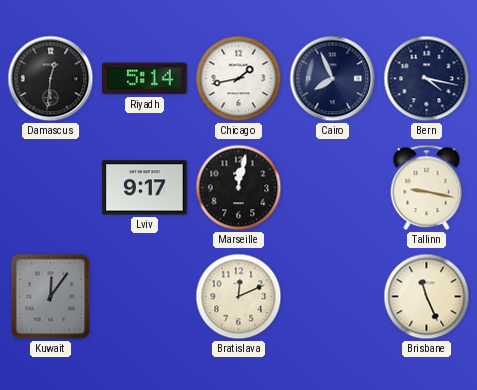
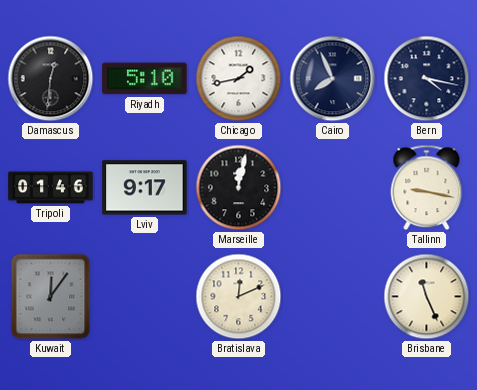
Riyadh: 5:14 -> 5:10 (145, 79)
Tripoli: none -> 01:46 (51, 188)
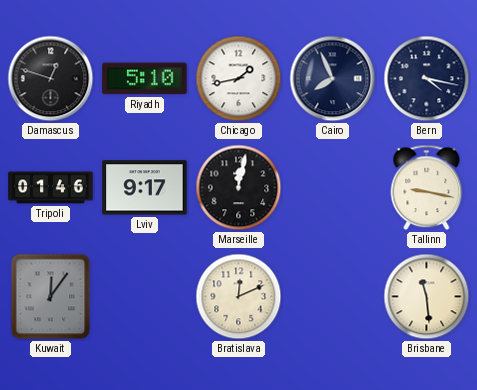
Damascus: 12:31 -> 12:48 (51, 79)
Brisbane: 11:26 -> 11:29 (427, 297)
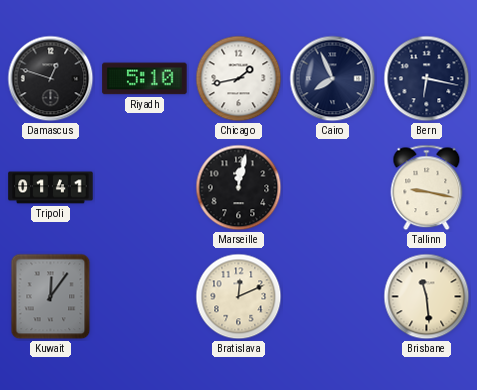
Bern: 4:17 -> 6:17 (427, 79)
Tripoli: 01:46 -> 01:41 (51, 188)
Lviv: 9:17 -> none (145, 188)
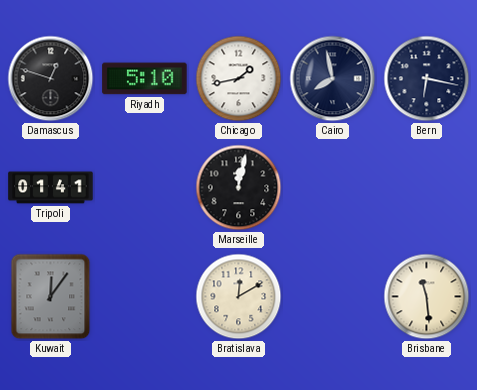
Cairo: 7:56 -> 7:58 (333, 79)
Tallinn: 9:17 -> none (427, 188)
Bratislava: 12:11 -> 12:10 (239, 297)
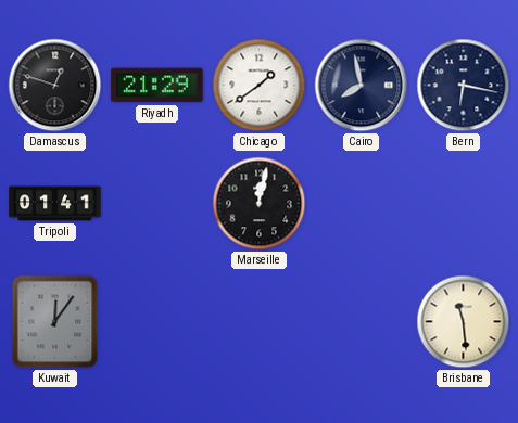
Riyadh: 5:10 -> 21:29 (157, 86)
Chicago: 1:43 -> 1:39 (260, 86)
Bratislava: 12:10 -> none (239, 297)
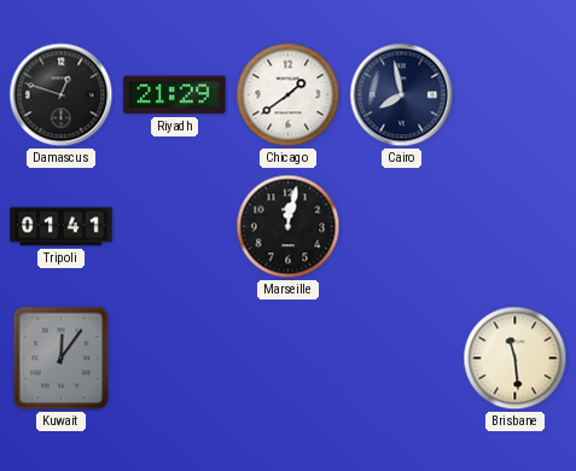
Bern: 6:17 -> none (464, 86)
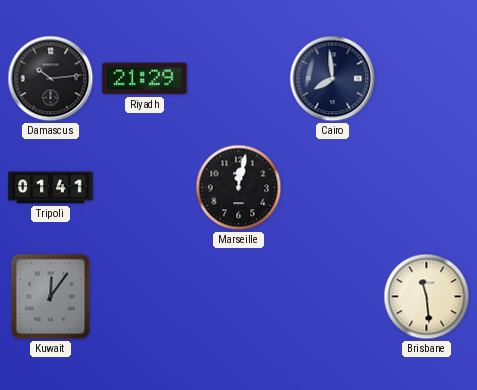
Damascus: 12:48 -> 10:14 (51, 79)
Chicago: 1:39 -> none (289, 95)
Cairo: 7:58 -> 7:59 (333, 79)
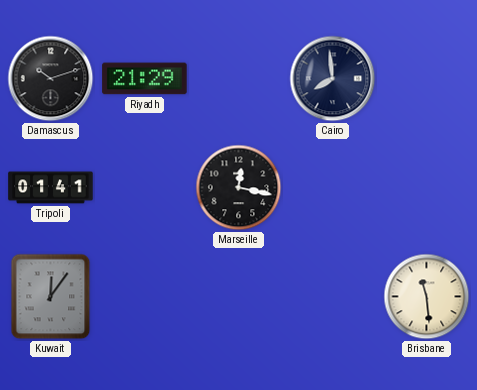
Damascus: 10:14 -> 10:12 (51, 79)
Marseille: 12:02 -> 12:17 (239, 188)
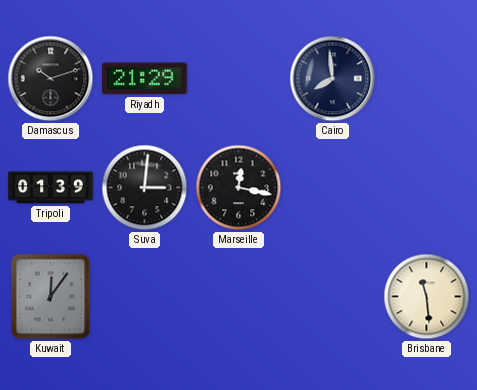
Tripoli: 01:41 -> 01:39 (51, 188)
Suva: none -> 3:01 (145, 188)
